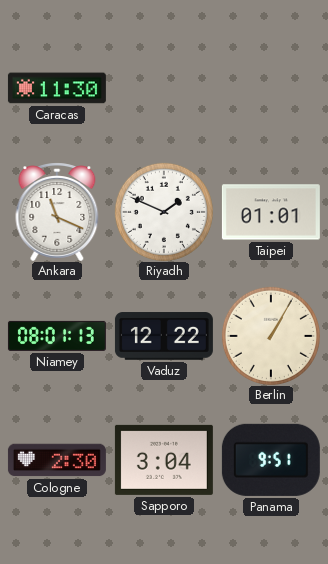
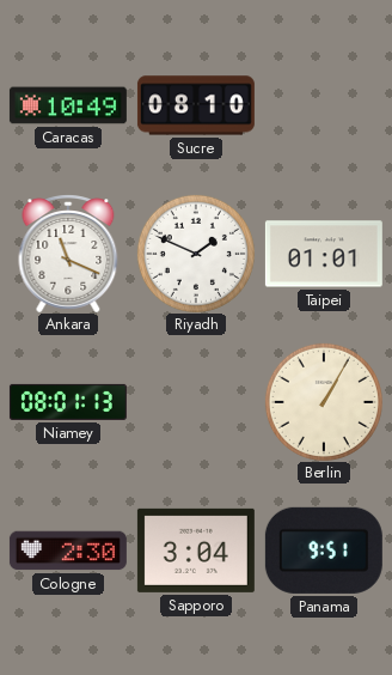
Caracas: 11:30 -> 10:49 (68, 105)
Sucre: none -> 08:10 (196, 105)
Vaduz: 12:22 -> none (164, 336)
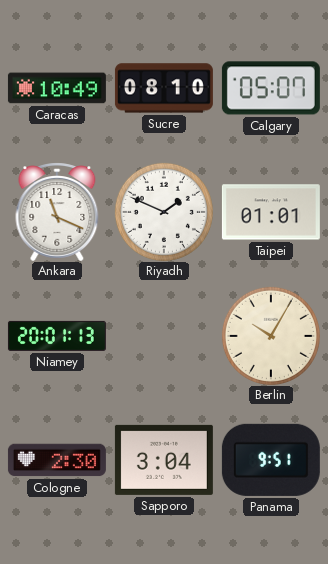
Calgary: none -> 05:07 (271, 88)
Niamey: 08:01 -> 20:01 (57, 336)
Berlin: 1:05 -> 10:05 (271, 336)
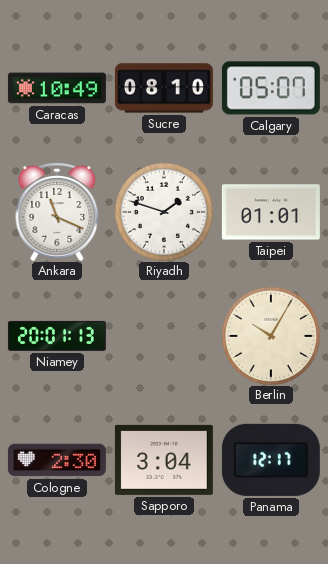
Riyadh: 1:49 -> 1:48 (164, 212)
Panama: 9:51 -> 12:17 (271, 460)
